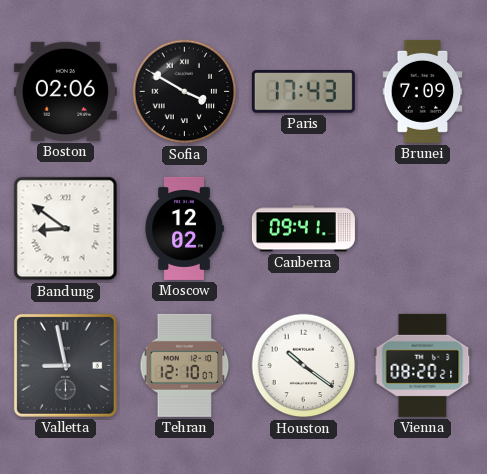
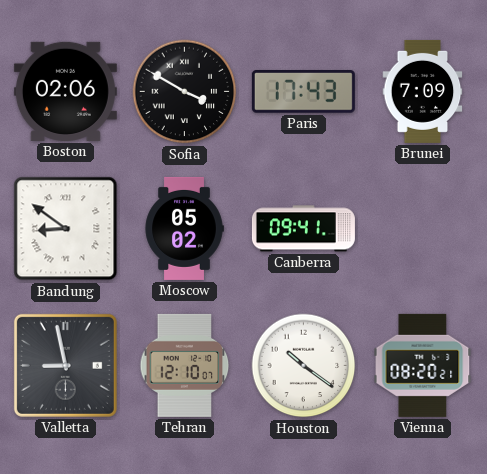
Moscow: 12:02 -> 05:02 (184, 228)
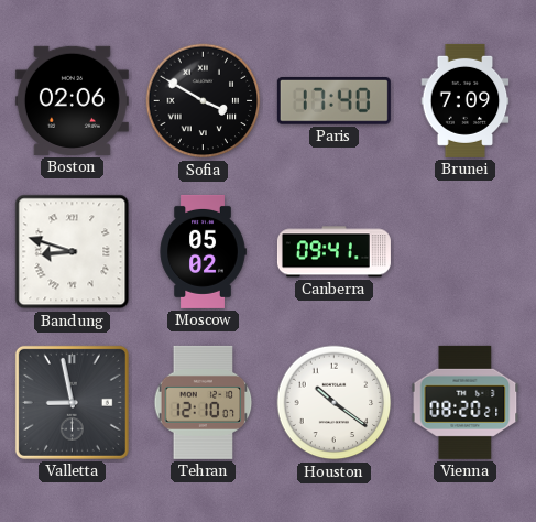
Paris: 17:43 -> 17:40 (333, 101)
Bandung: 8:51 -> 8:48 (73, 252)
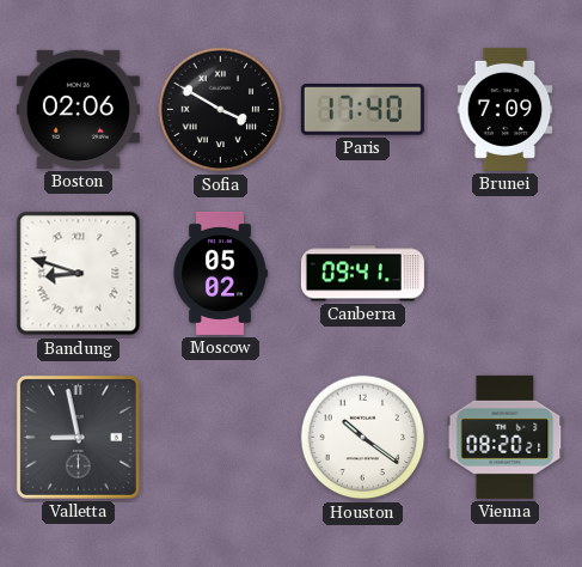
Tehran: 12:10 -> none (204, 402)
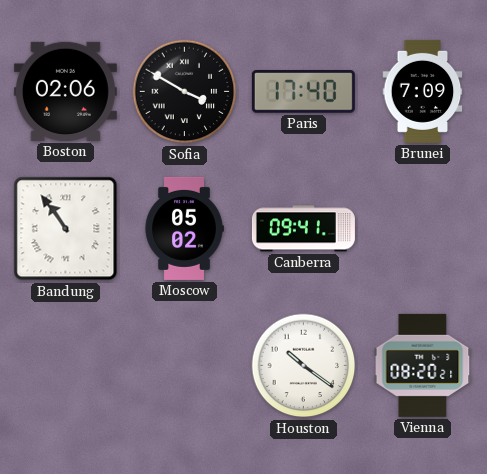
Bandung: 8:48 -> 10:54 (66, 229)
Valletta: 8:58 -> none (78, 437)
